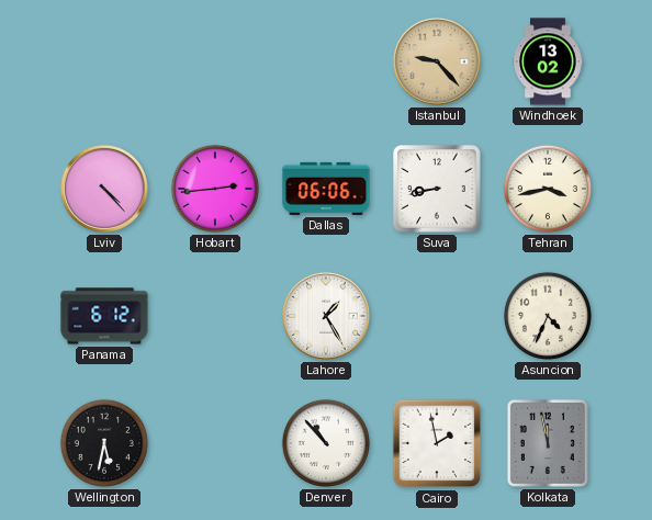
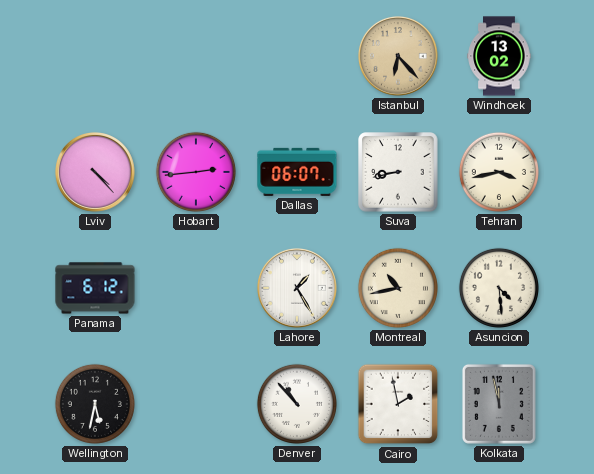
Istanbul: 9:23 -> 6:23 (398, 56)
Dallas: 06:06 -> 06:07 (297, 172)
Montreal: none -> 10:43 (398, 288)
Asuncion: 4:34 -> 4:29 (499, 288)
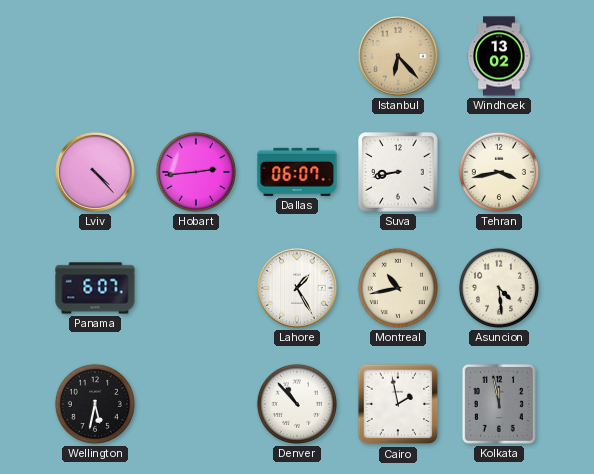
Panama: 6:12 -> 6:07 (95, 288)
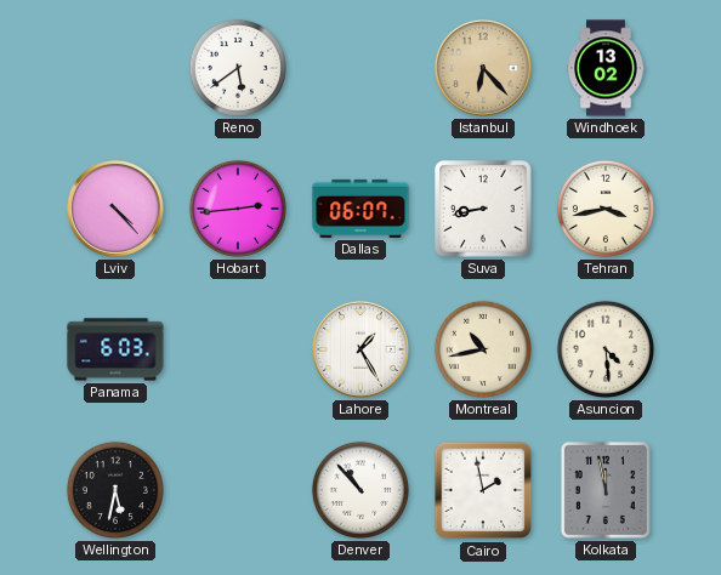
Reno: none -> 5:39 (238, 68)
Panama: 6:07 -> 6:03 (115, 349)
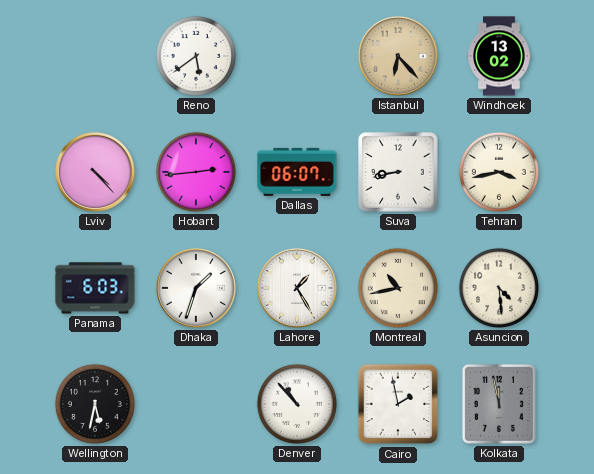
Dhaka: none -> 1:33 (196, 288)
